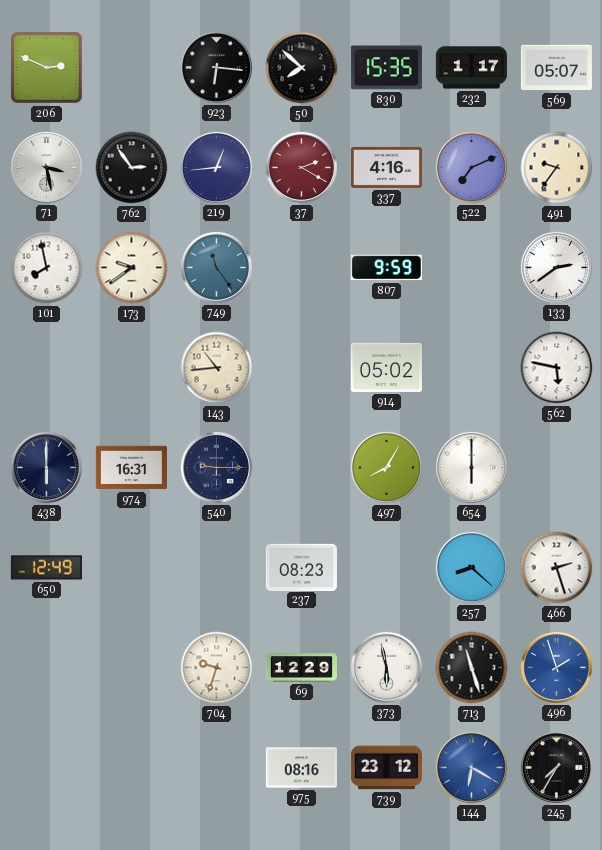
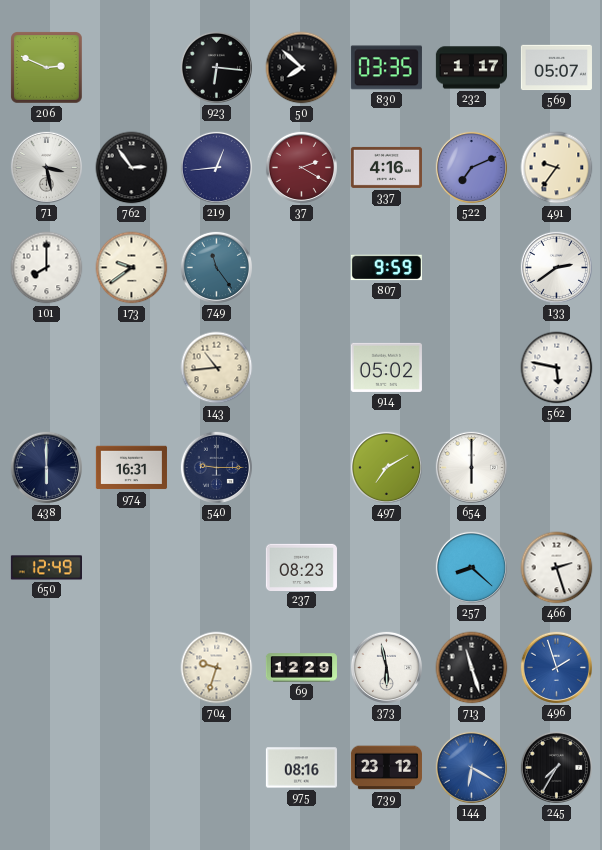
830: 15:35 -> 03:35 (386, 68)
101: 7:58 -> 8:00 (47, 268)
497: 8:05 -> 7:10 (386, 467)
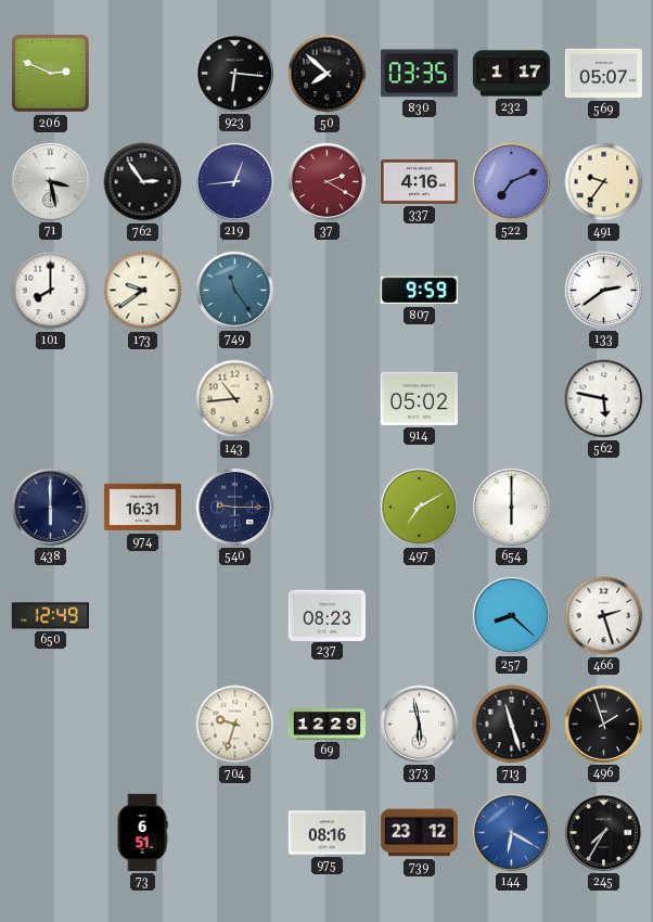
496 dial: blue -> black (603, 723)
73: none -> 6:51 (142, 832)
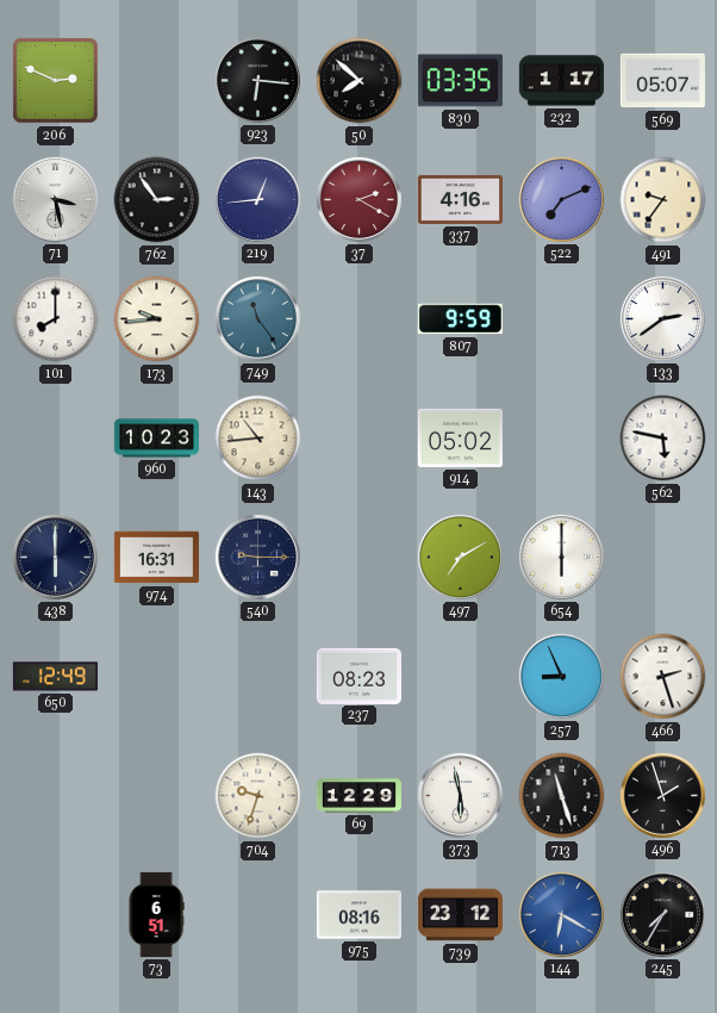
173: 9:39 -> 9:44 (157, 319)
960: none -> 10:23 (156, 439)
257: 8:22 -> 8:56 (561, 676)
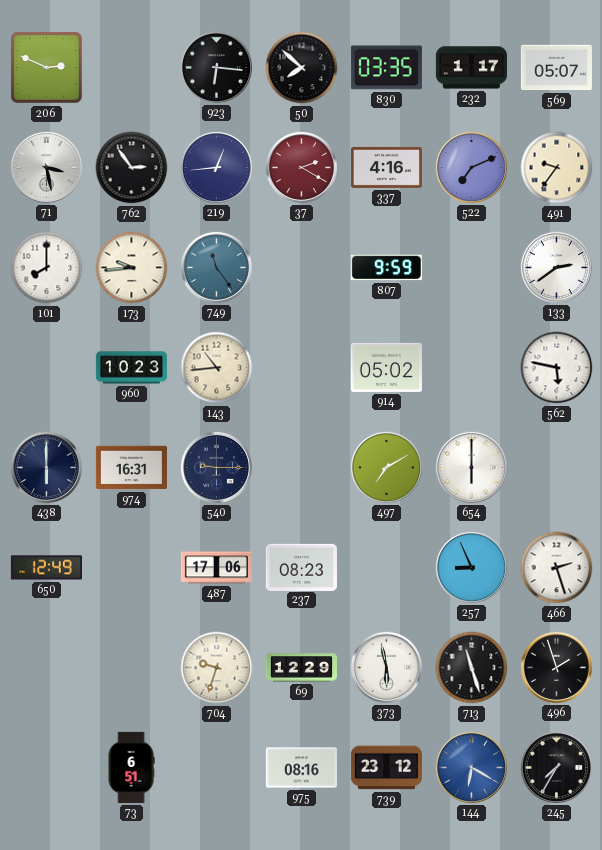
487: none -> 17:06 (216, 568)
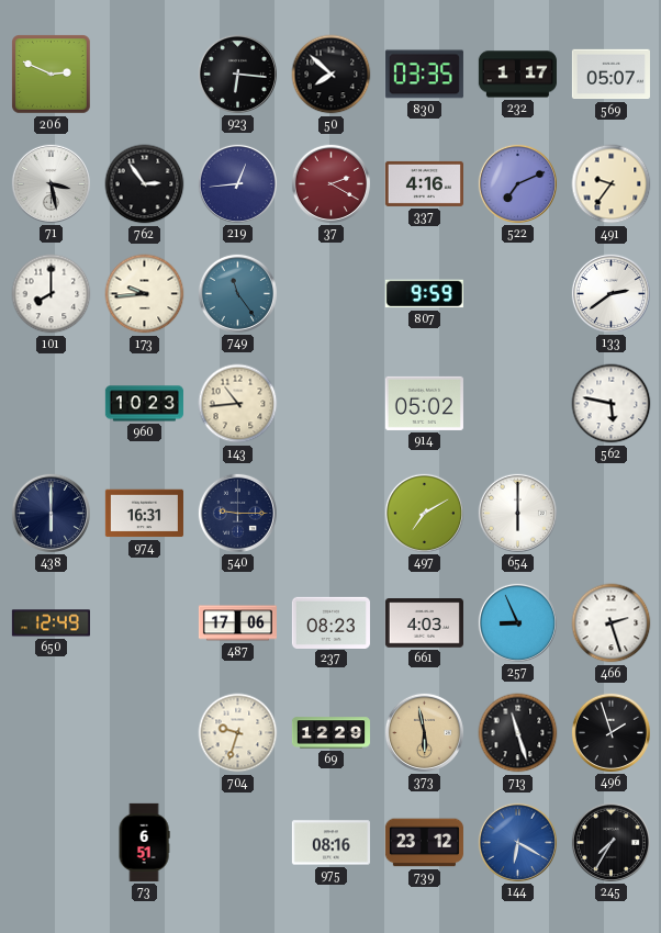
661: none -> 4:03 (424, 623)
373 dial: white -> champagne (424, 732)
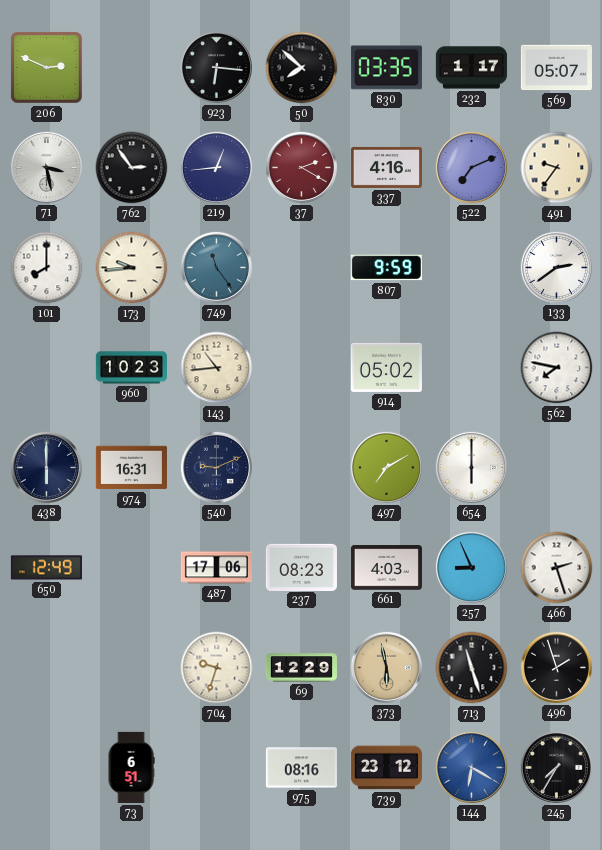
562: 5:47 -> 7:47 (557, 368)
540: 9:15 -> 9:11 (216, 467)
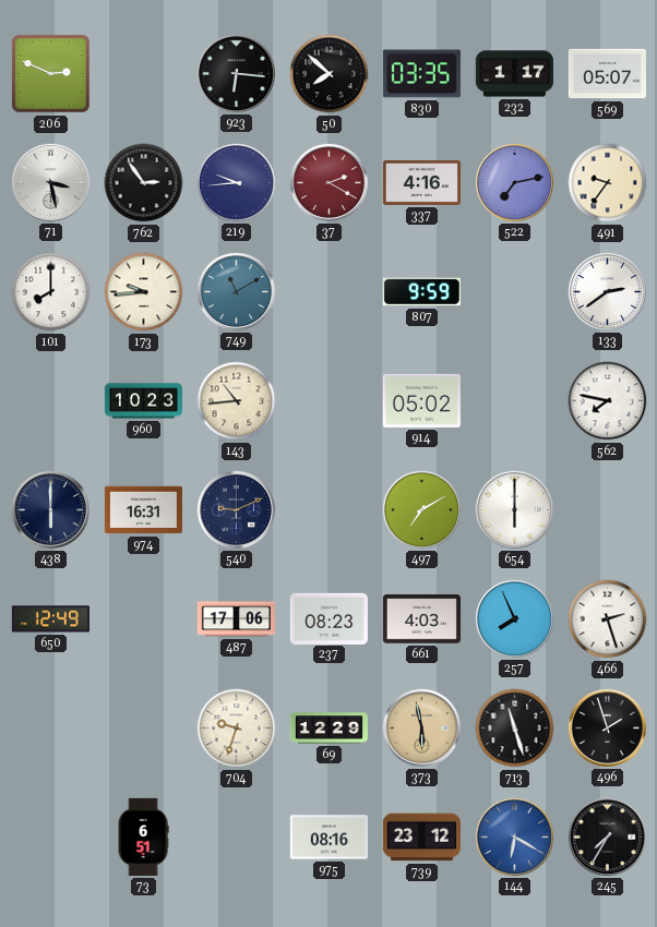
219: 12:44 -> 9:44 (236, 182)
522: 7:11 -> 7:13 (514, 182)
749: 11:24 -> 11:10 (236, 291)
257: 8:56 -> 7:56 (514, 618)
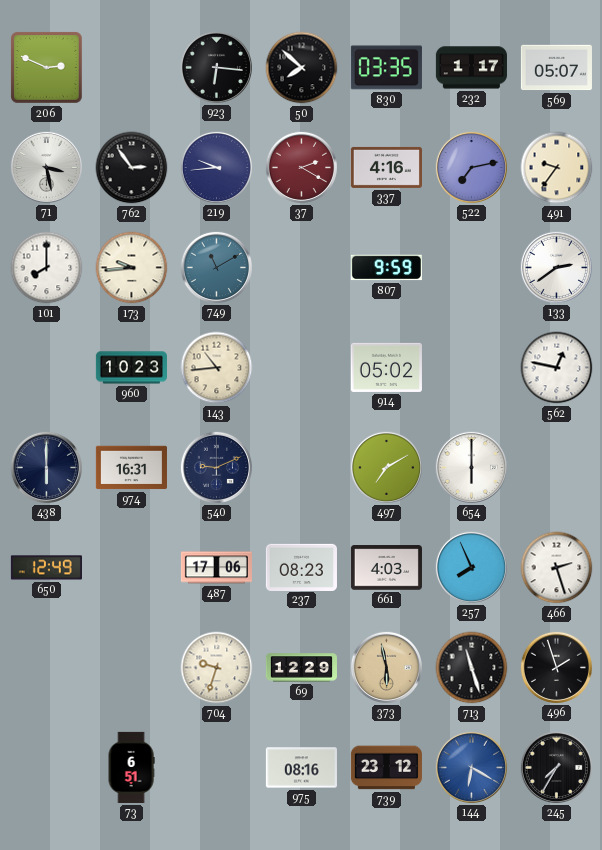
562: 7:47 -> 12:47 (557, 368)
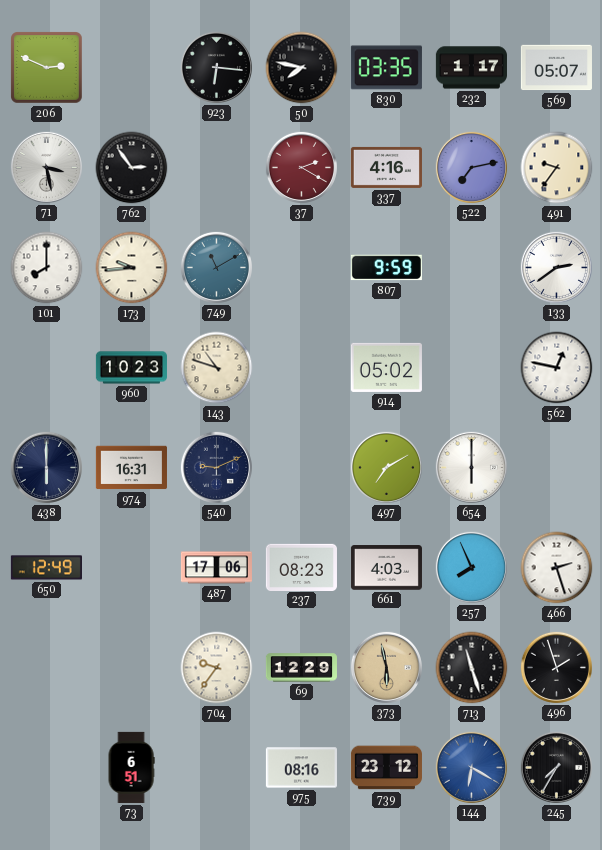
50: 7:52 -> 7:47 (302, 68)
219: 9:44 -> none (216, 167)
143: 10:44 -> 10:48 (217, 368)
704: 9:33 -> 9:36 (217, 668)
